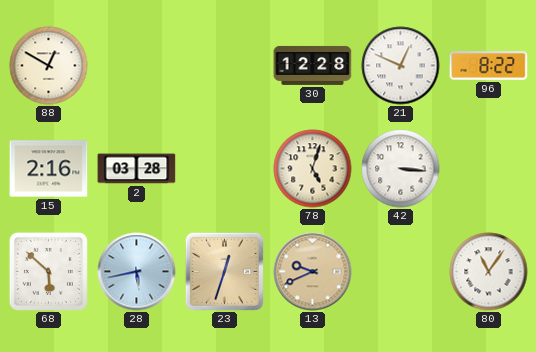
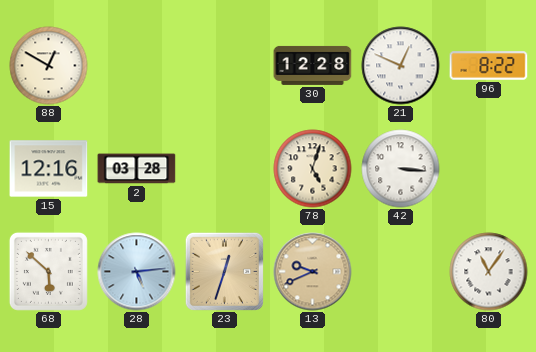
15: 2:16 -> 12:16 (49, 169)
28: 5:43 -> 5:14 (137, 272)
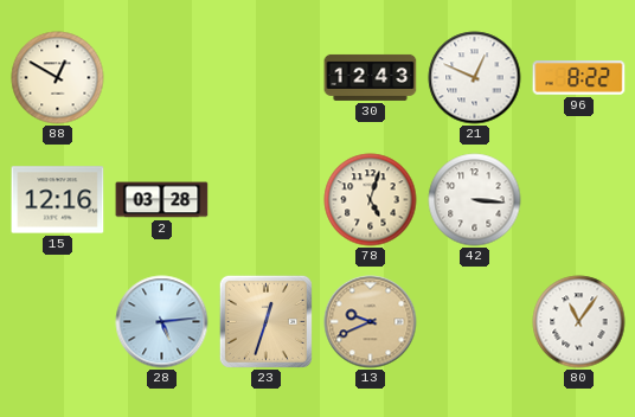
30: 12:28 -> 12:43 (371, 77)
68: 5:52 -> none (48, 271)
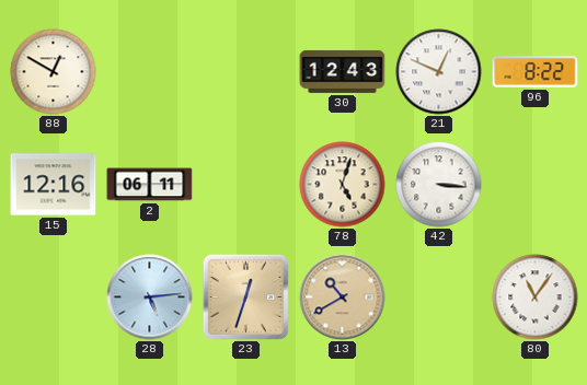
2: 03:28 -> 06:11 (150, 185)
13: 9:41 -> 10:40 (343, 297)
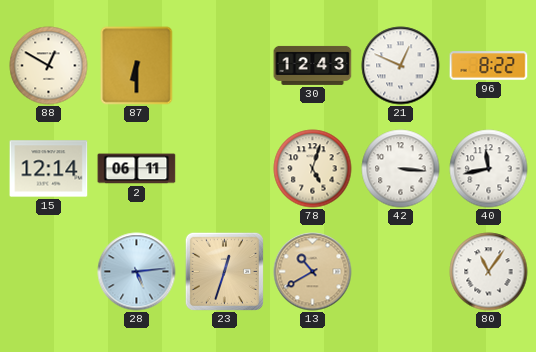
87: none -> 6:30 (137, 66)
15: 12:16 -> 12:14 (49, 169)
40: none -> 11:43 (489, 169)
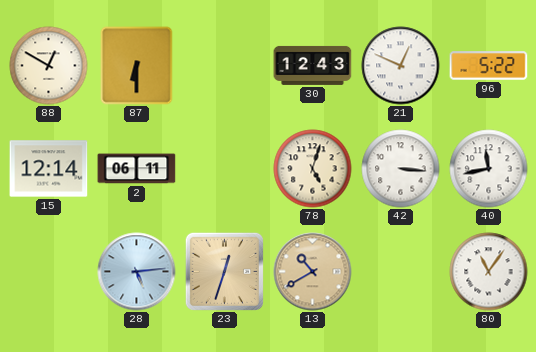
96: 8:22 -> 5:22 (489, 66)
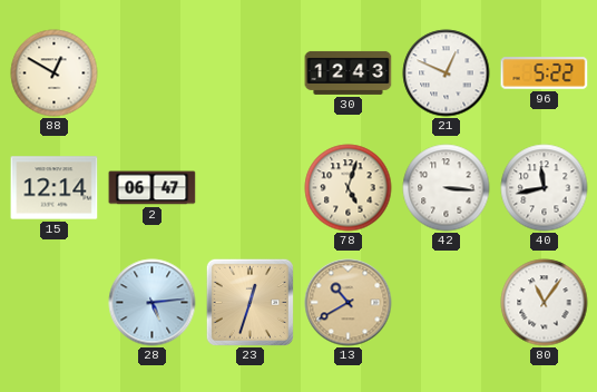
87: 6:30 -> none (137, 66)
2: 06:11 -> 06:47 (153, 188)
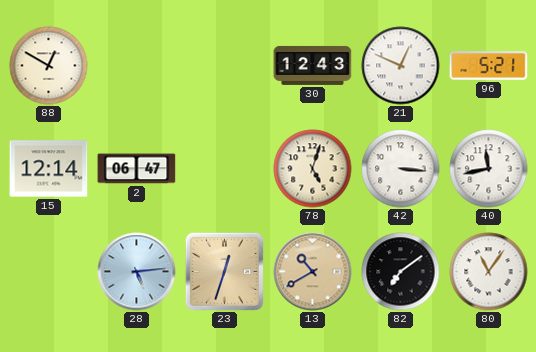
96: 5:22 -> 5:21 (489, 66)
82: none -> 7:09 (401, 272)
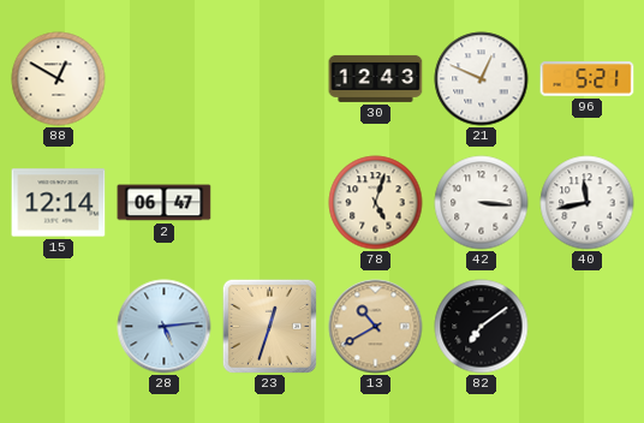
80: 11:06 -> none (489, 272)
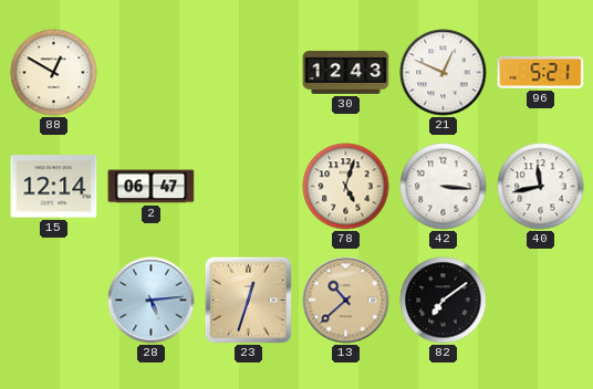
13: 10:40 -> 10:38 (346, 301)
